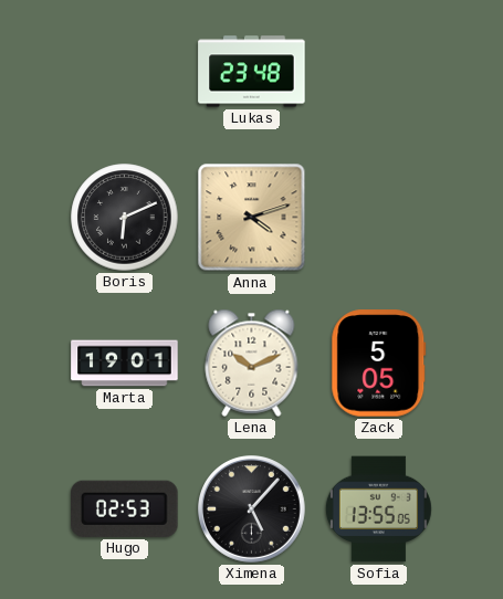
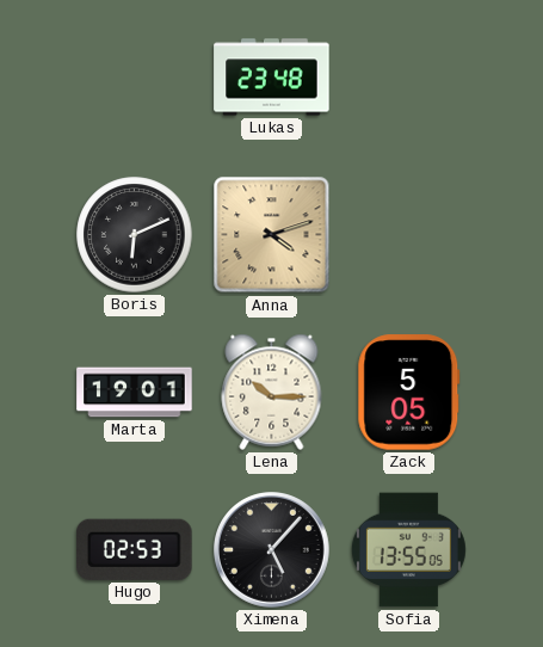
Lena: 10:11 -> 10:15 (272, 392)
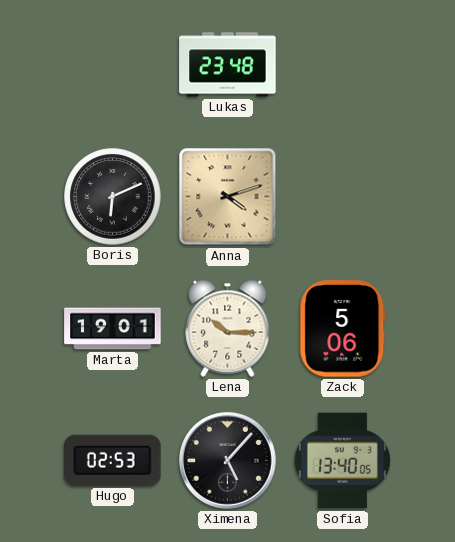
Zack: 5:05 -> 5:06 (343, 329)
Sofia: 13:55 -> 13:40 (342, 461)
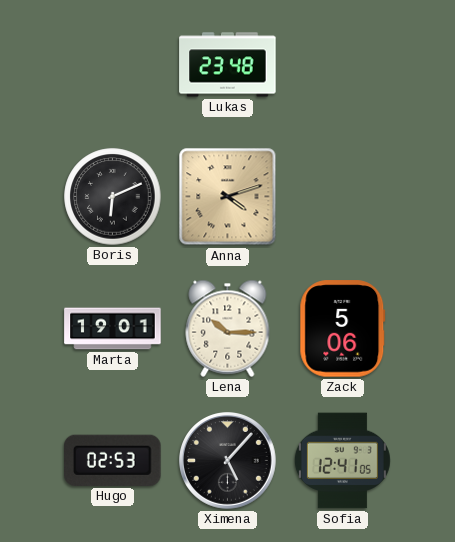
Sofia: 13:40 -> 12:41 (342, 461)
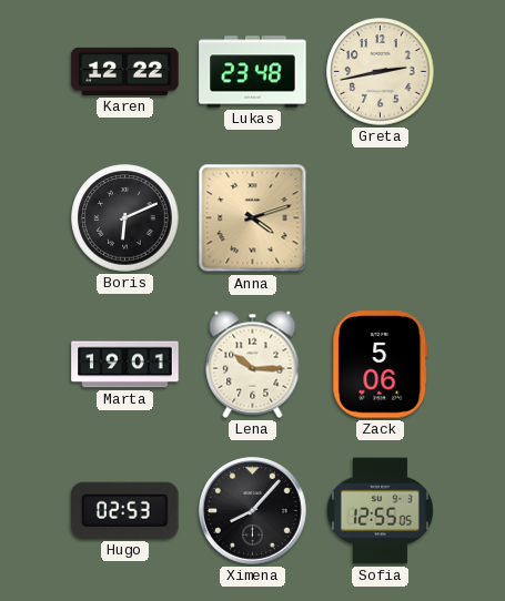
Karen: none -> 12:22 (125, 71)
Greta: none -> 2:43 (381, 72)
Ximena: 5:07 -> 8:07 (253, 511)
Sofia: 12:41 -> 12:55 (380, 511)
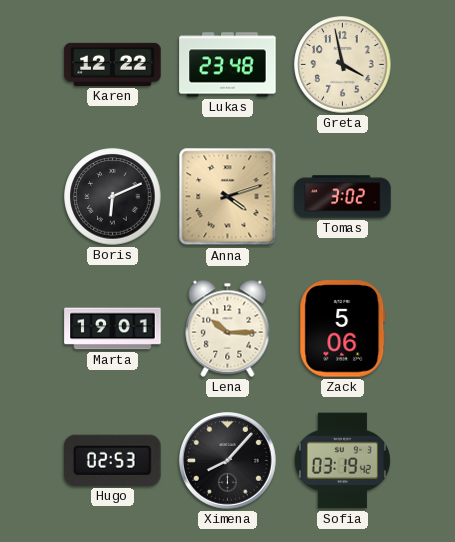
Greta: 2:43 -> 3:58 (343, 65)
Tomas: none -> 3:02 (343, 197)
Sofia: 12:55 -> 03:19 (342, 461)
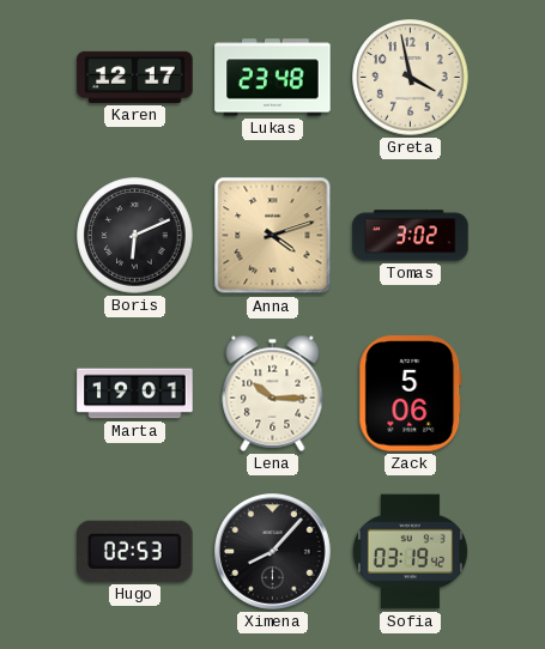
Karen: 12:22 -> 12:17 (135, 77)
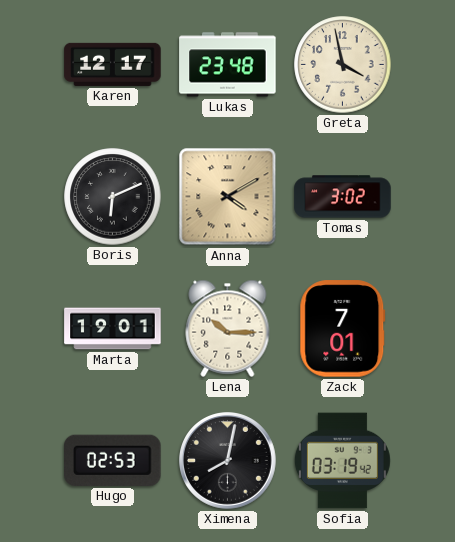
Anna: 4:12 -> 4:10 (228, 197)
Zack: 5:06 -> 7:01 (343, 329)
Ximena: 8:07 -> 8:02 (228, 461)
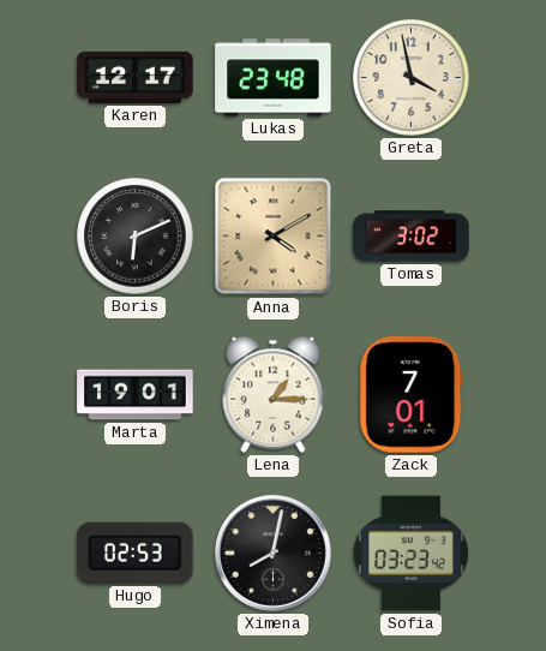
Lena: 10:15 -> 1:15 (274, 394)
Sofia: 03:19 -> 03:23 (410, 554)
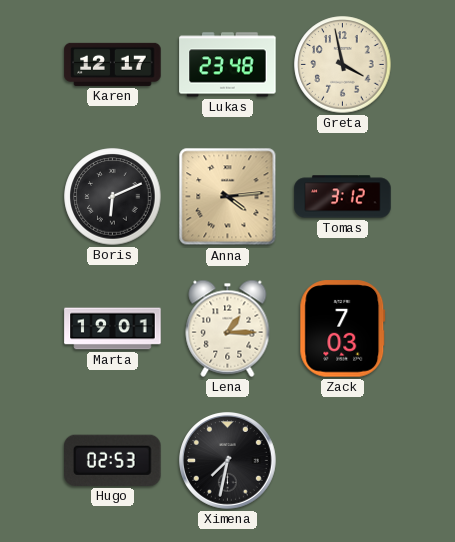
Anna: 4:10 -> 4:14 (228, 197)
Tomas: 3:02 -> 3:12 (343, 197)
Zack: 7:01 -> 7:03 (343, 329)
Ximena: 8:02 -> 7:32 (228, 461)
Sofia: 03:23 -> none (410, 554)
